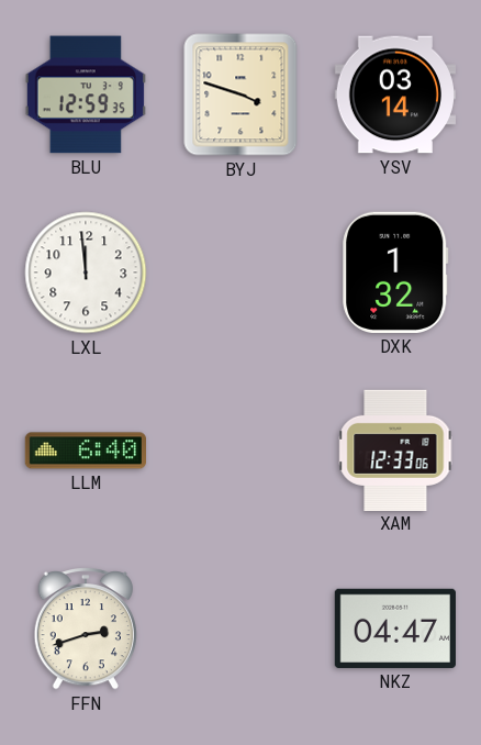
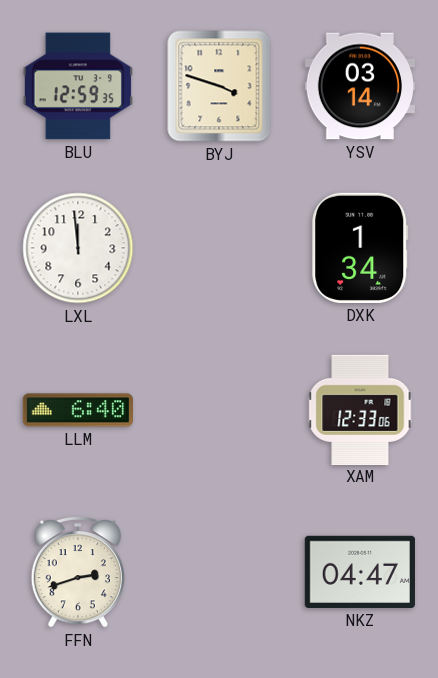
DXK: 1:32 -> 1:34 (360, 248)
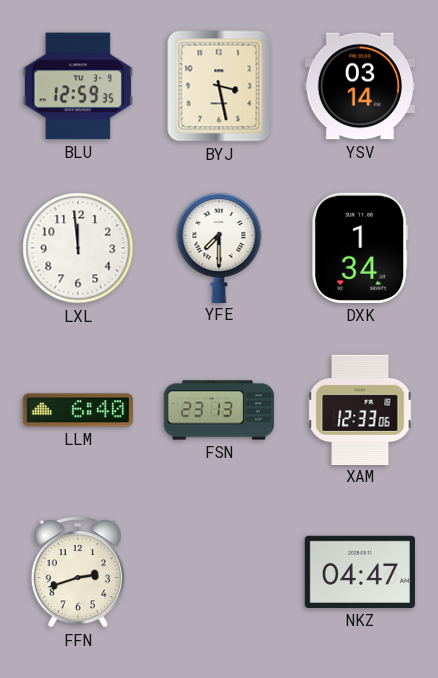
BYJ: 3:48 -> 3:28 (219, 86)
YFE: none -> 7:30 (219, 247)
FSN: none -> 23:13 (219, 410)
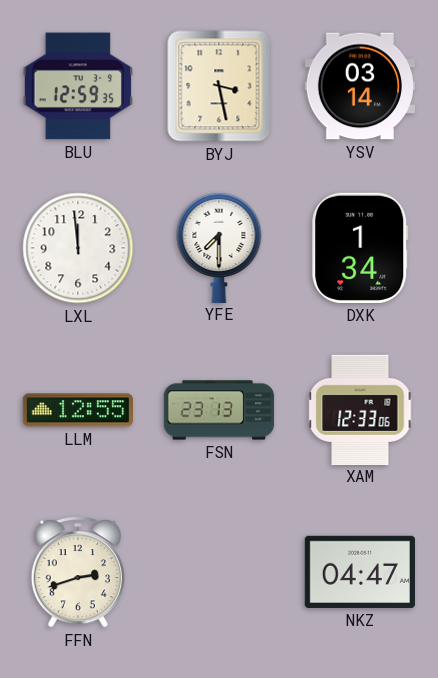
LLM: 6:40 -> 12:55 (77, 410)
